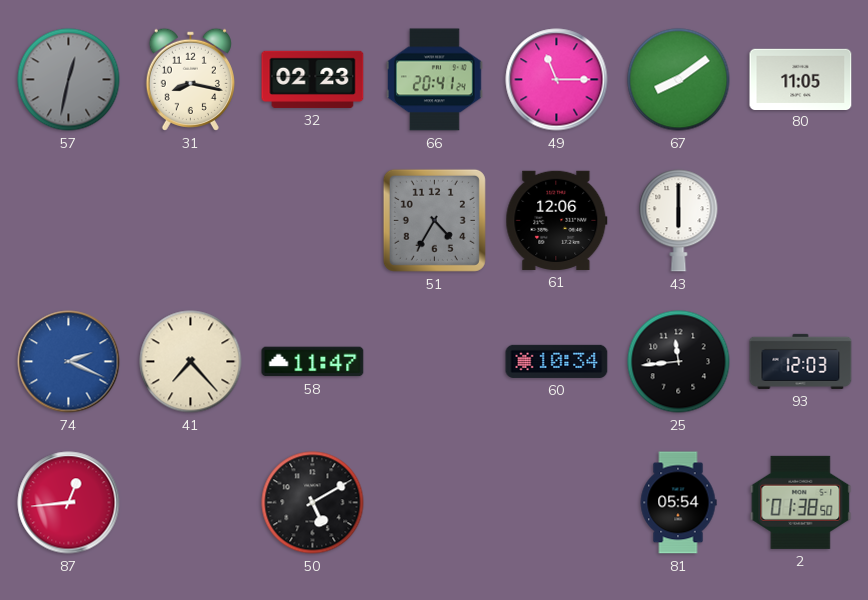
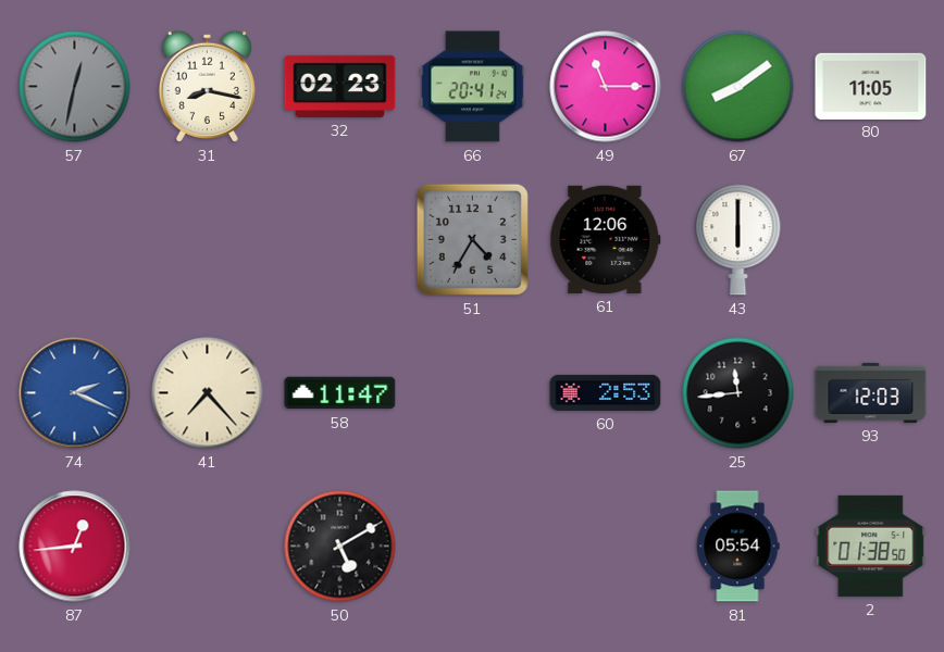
60: 10:34 -> 2:53 (606, 392)
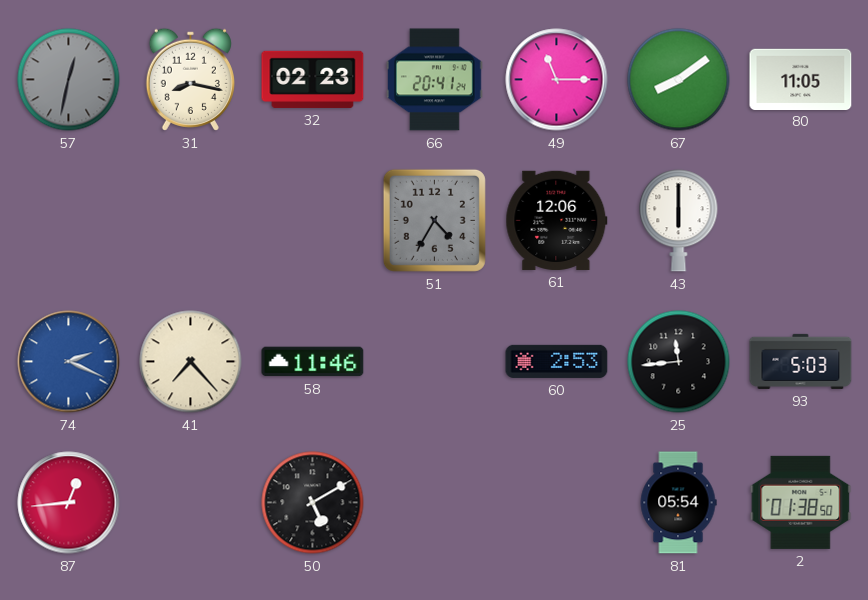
58: 11:47 -> 11:46 (313, 362)
93: 12:03 -> 5:03 (801, 361)
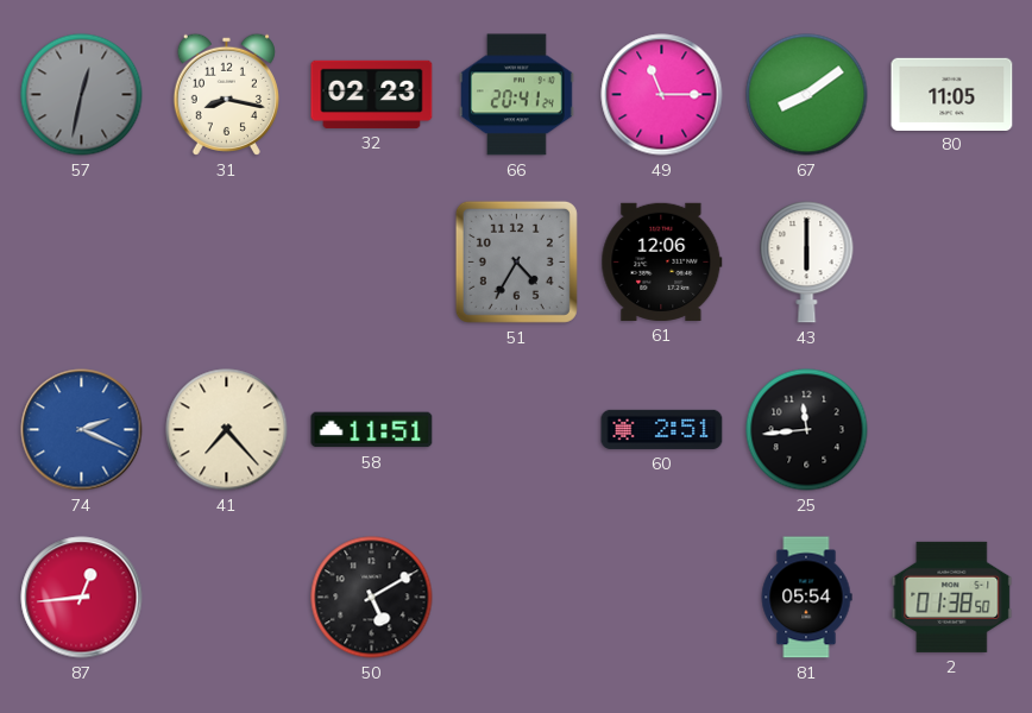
58: 11:46 -> 11:51 (372, 430)
60: 2:53 -> 2:51 (662, 429)
93: 5:03 -> none (801, 361)
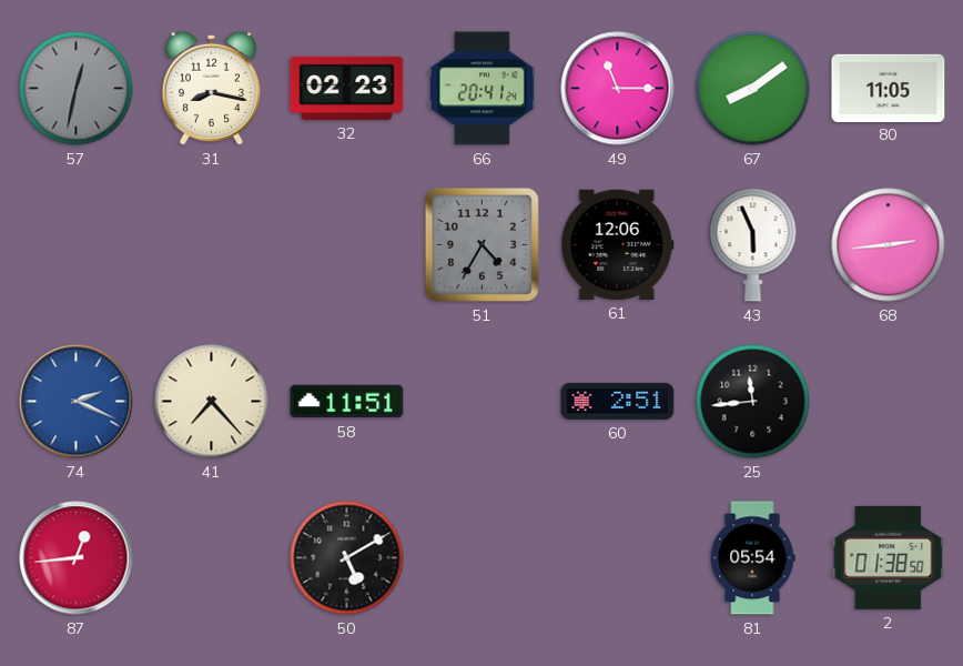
43: 6:00 -> 5:56 (753, 245)
68: none -> 2:44 (889, 245)
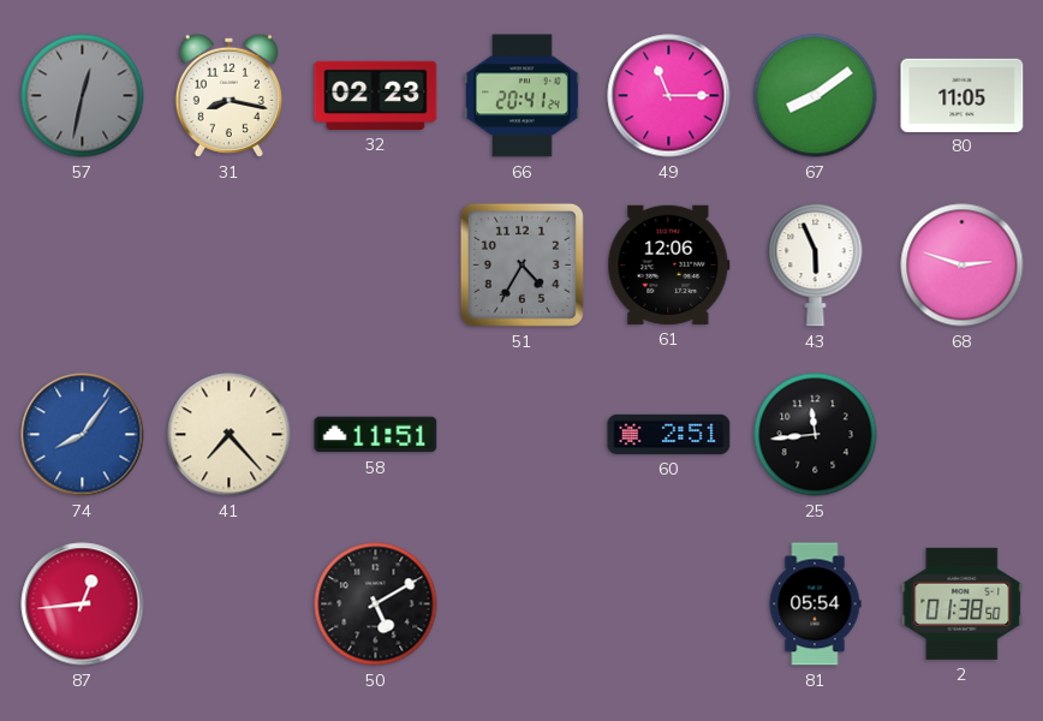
68: 2:44 -> 2:48 (962, 266)
74: 2:19 -> 8:06 (83, 435)
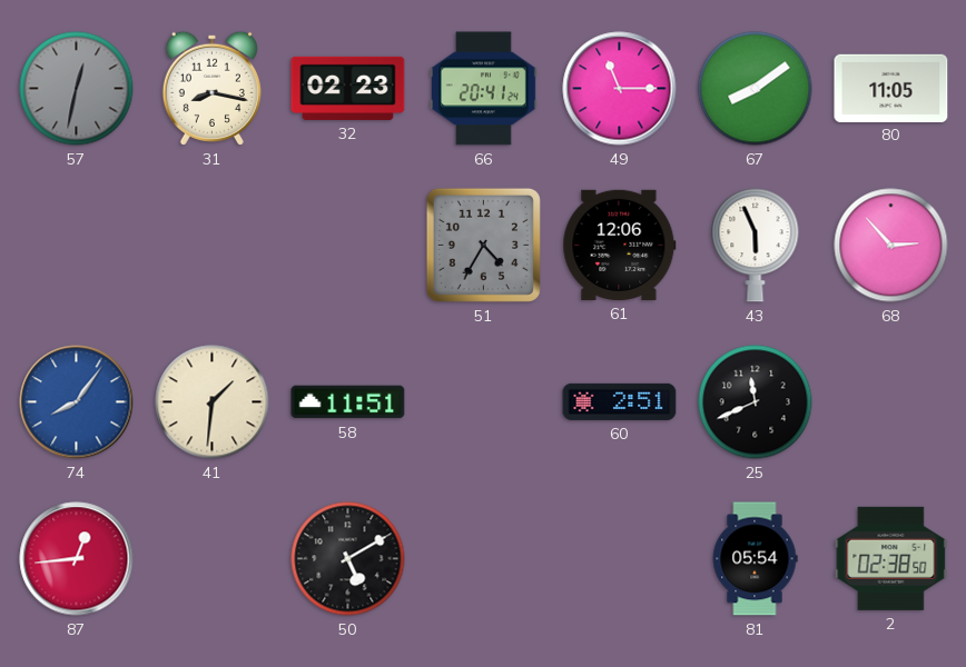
68: 2:48 -> 2:53 (891, 246)
41: 7:23 -> 1:31 (213, 402)
25: 11:44 -> 11:41 (756, 402)
2: 01:38 -> 02:38 (891, 558)
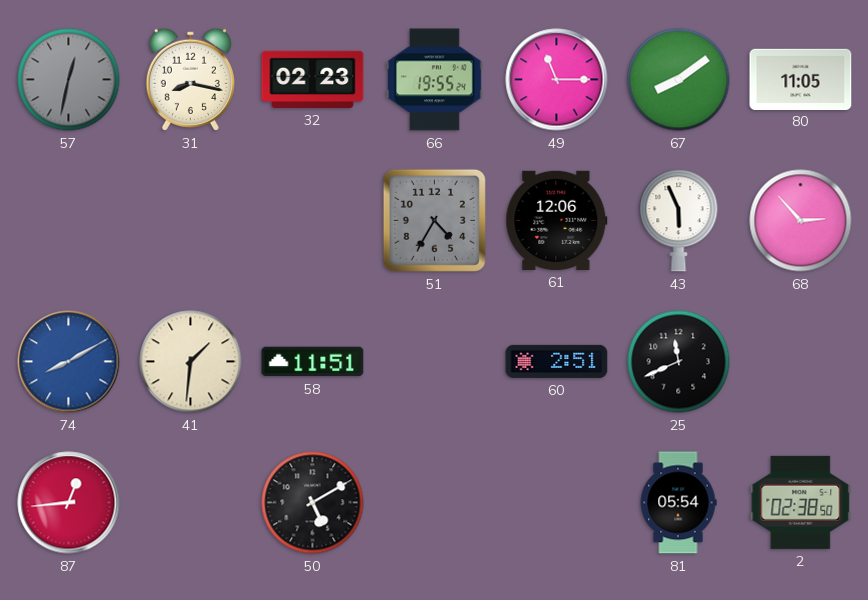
66: 20:41 -> 19:55 (435, 80)
74: 8:06 -> 8:10 (69, 362)
